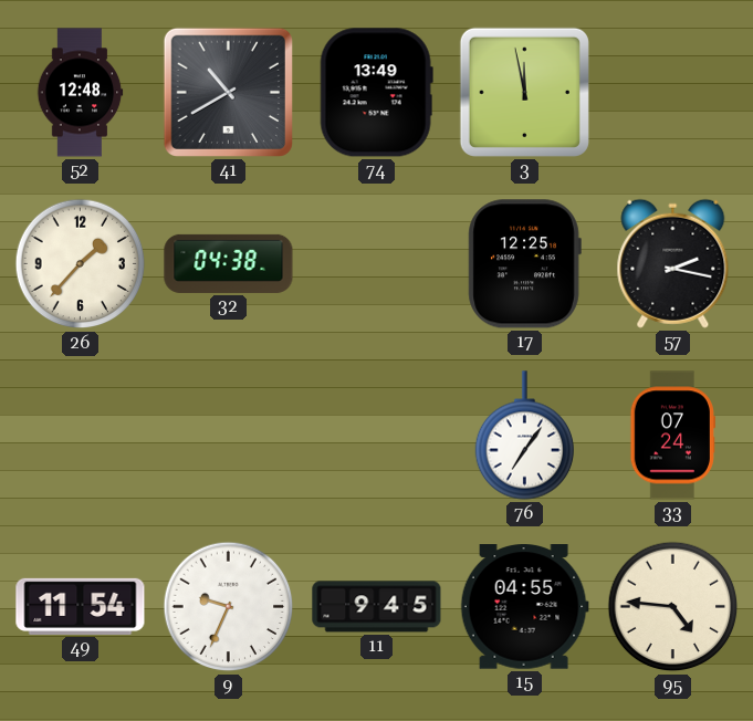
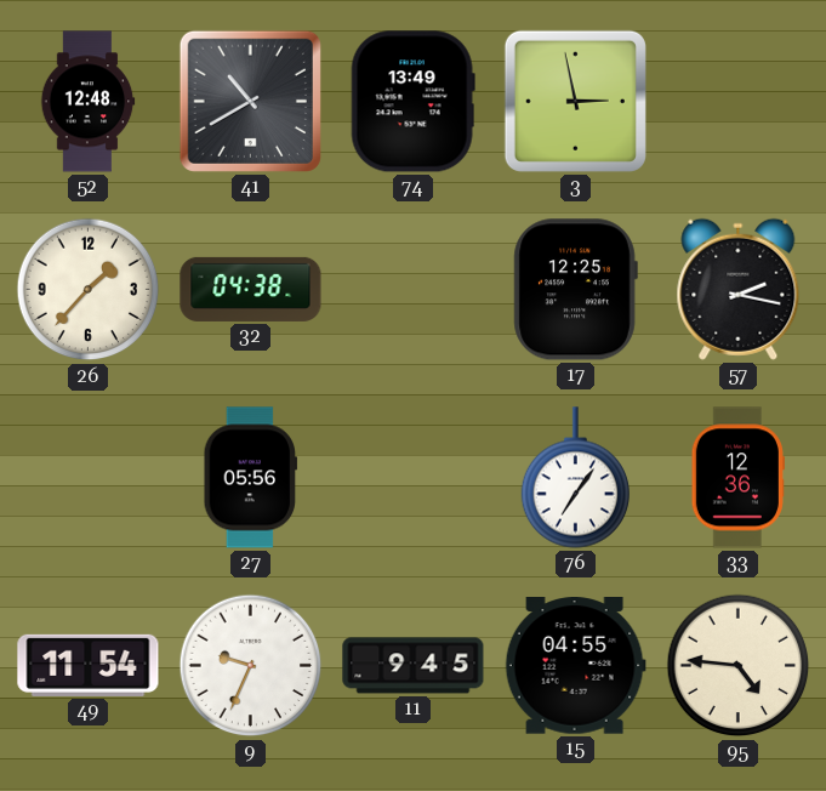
3: 11:58 -> 2:58 (575, 101)
27: none -> 05:56 (251, 478)
33: 07:24 -> 12:36 (737, 478)
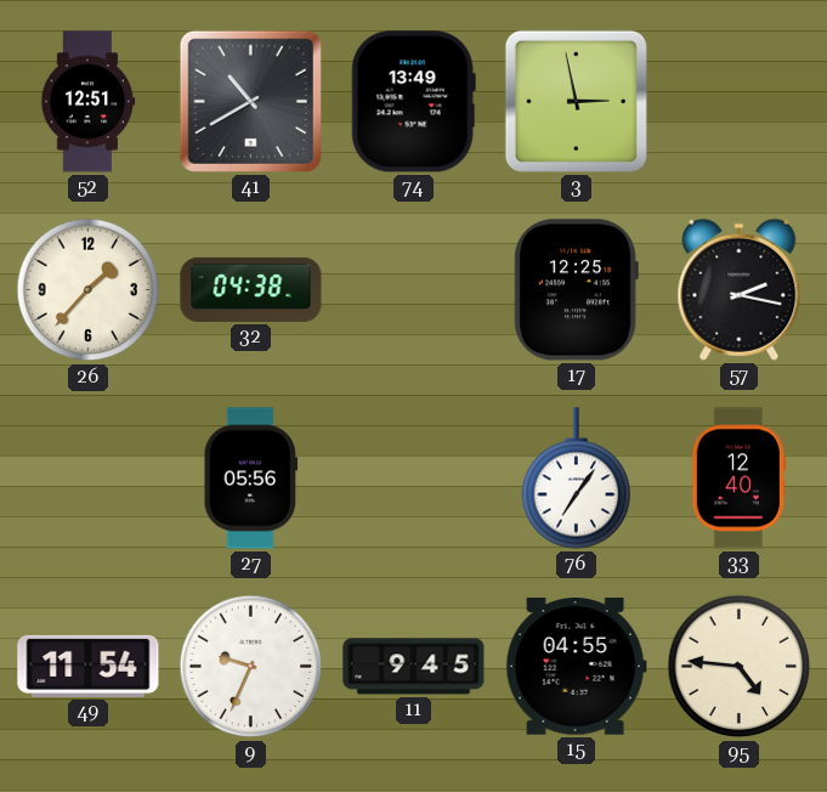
52: 12:48 -> 12:51 (87, 102)
33: 12:36 -> 12:40 (738, 479)
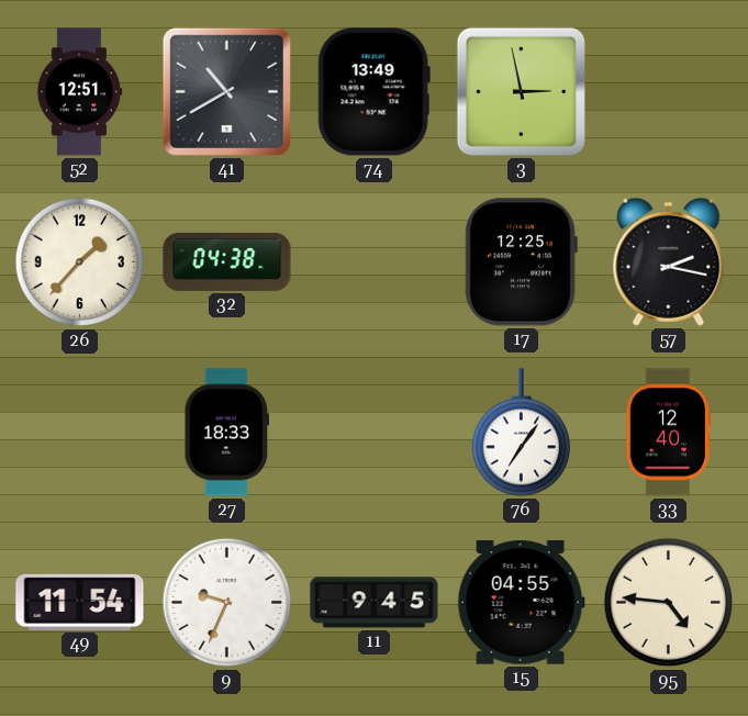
27: 05:56 -> 18:33 (227, 433)
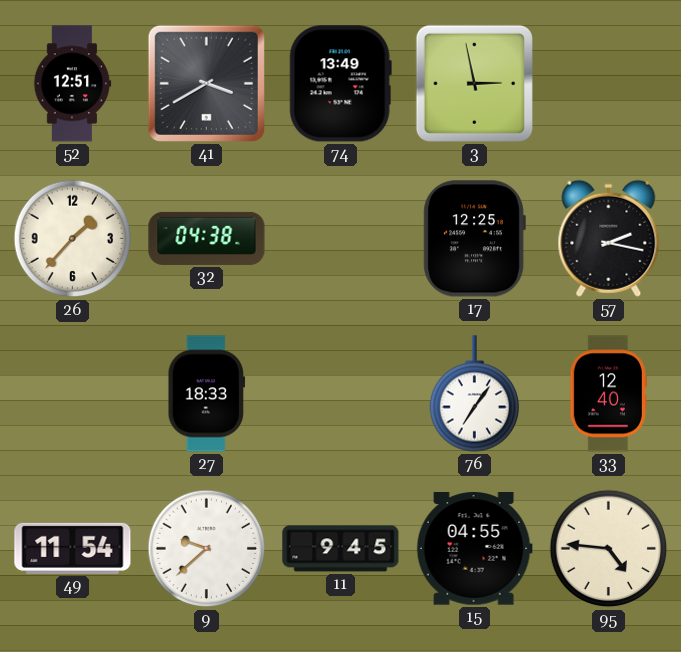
41: 10:40 -> 3:40 (206, 83)
9: 9:34 -> 9:38 (207, 549)
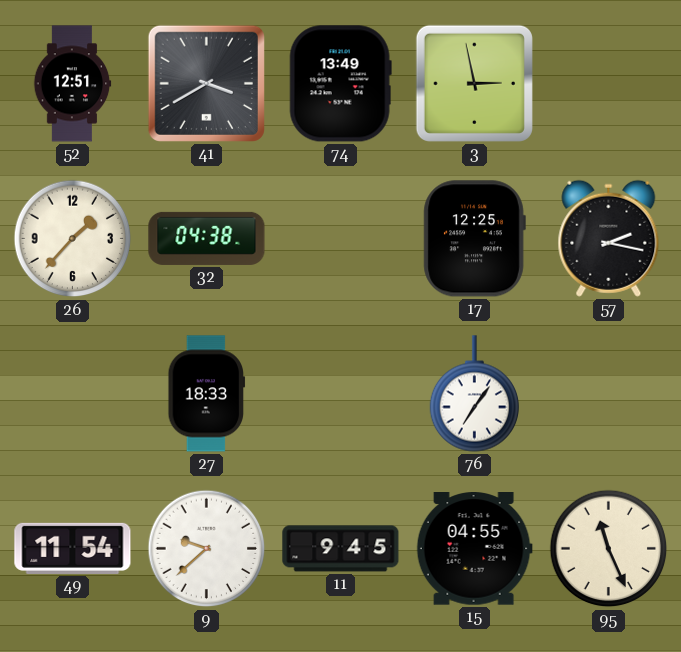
33: 12:40 -> none (608, 394)
95: 4:46 -> 11:26 (609, 549)
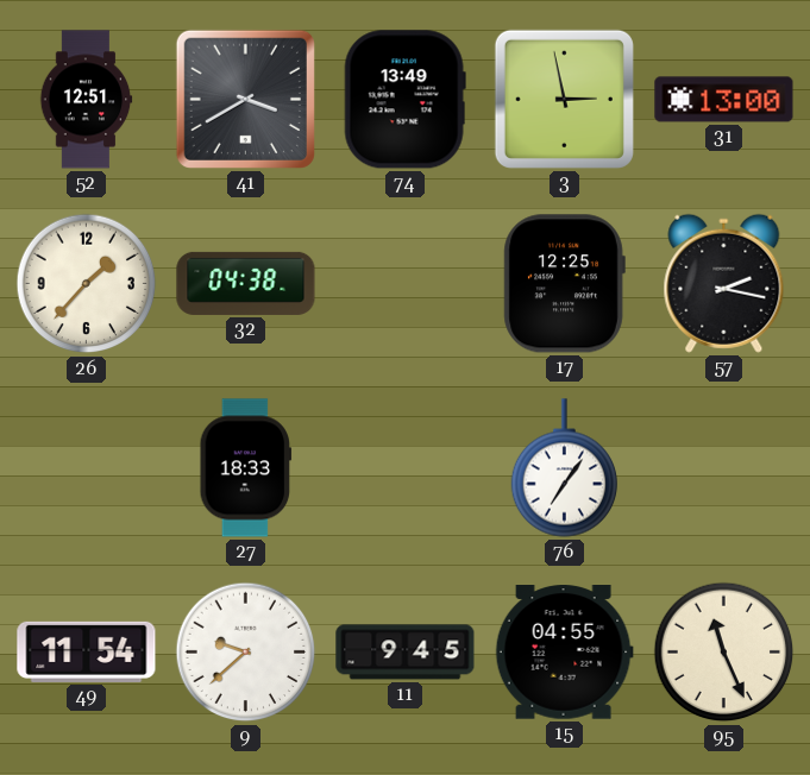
31: none -> 13:00 (724, 100)
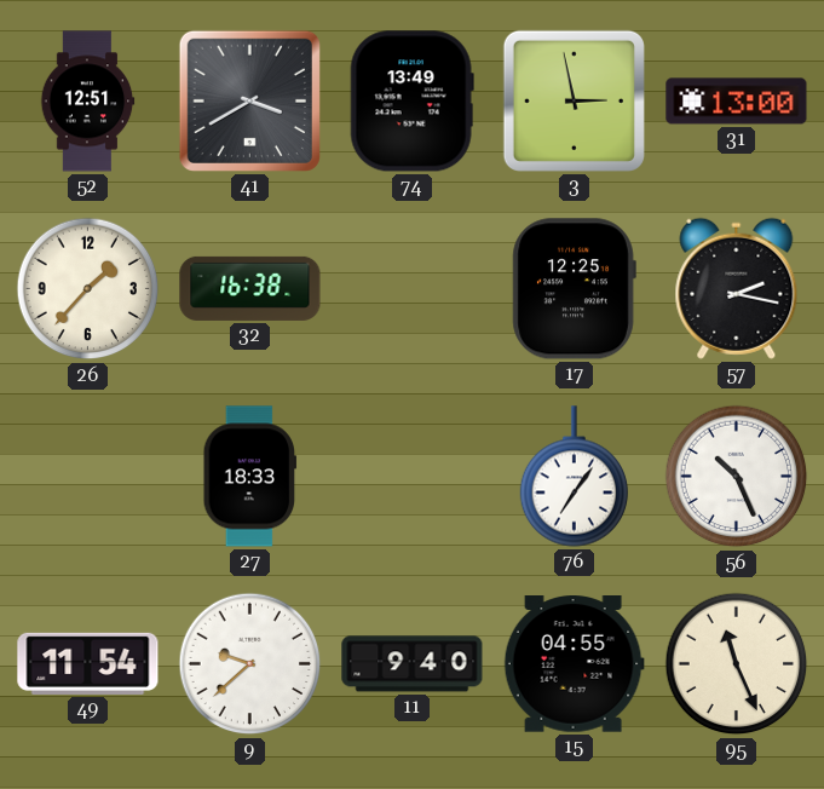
32: 04:38 -> 16:38 (250, 288)
56: none -> 10:26 (737, 477)
11: 9:45 -> 9:40 (413, 664)
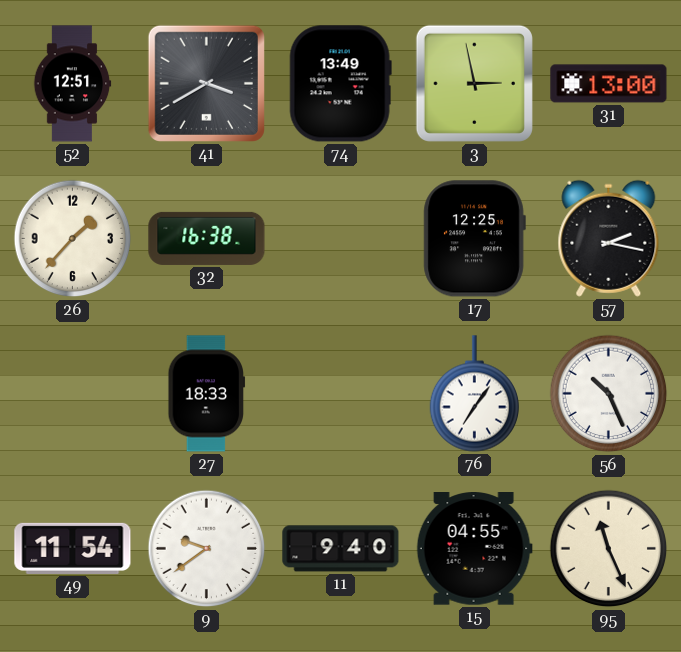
9: 9:38 -> 9:39 (207, 549)
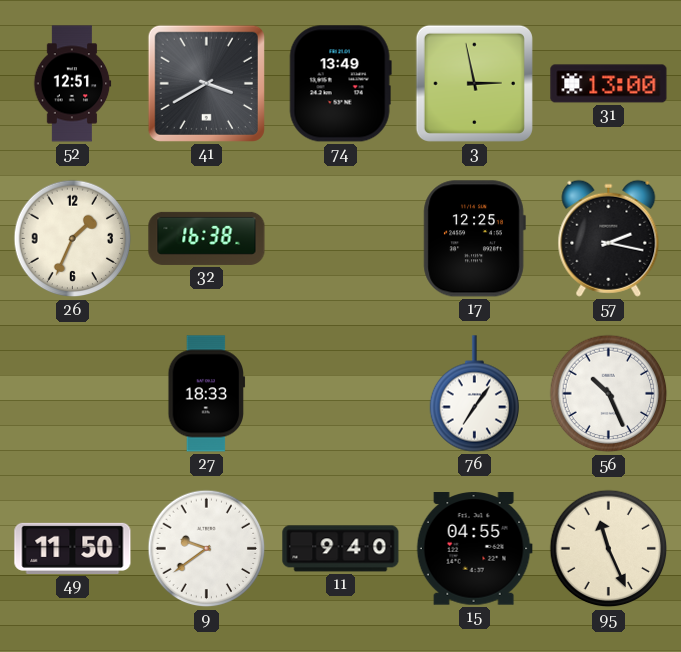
26: 1:37 -> 1:34 (73, 239)
49: 11:54 -> 11:50 (73, 548)
